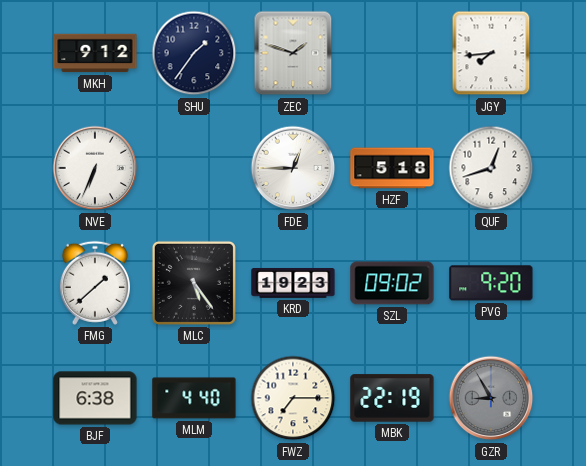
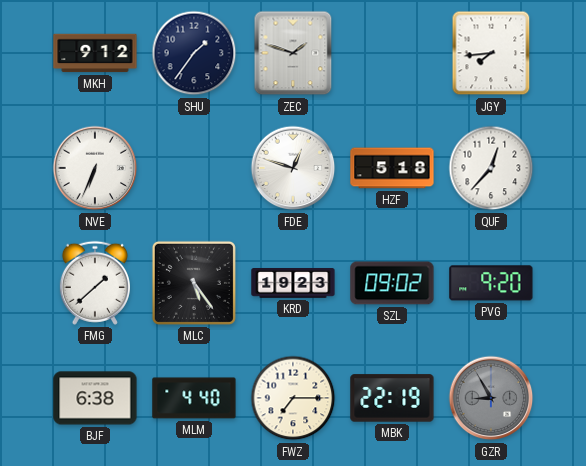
FDE: 12:45 -> 12:48 (293, 168)
QUF: 12:42 -> 12:37 (491, 168)
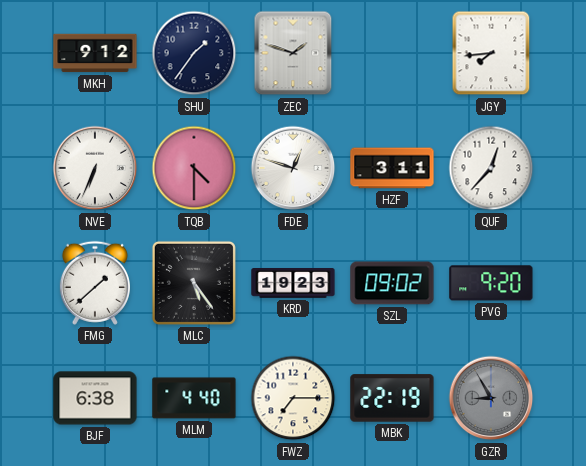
TQB: none -> 4:30 (194, 168)
HZF: 5:18 -> 3:11 (392, 168)
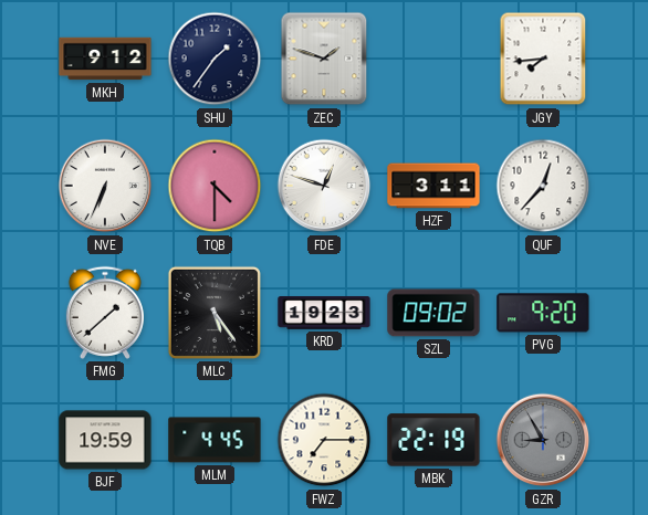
BJF: 6:38 -> 19:59 (105, 440)
MLM: 4:40 -> 4:45 (215, 440)
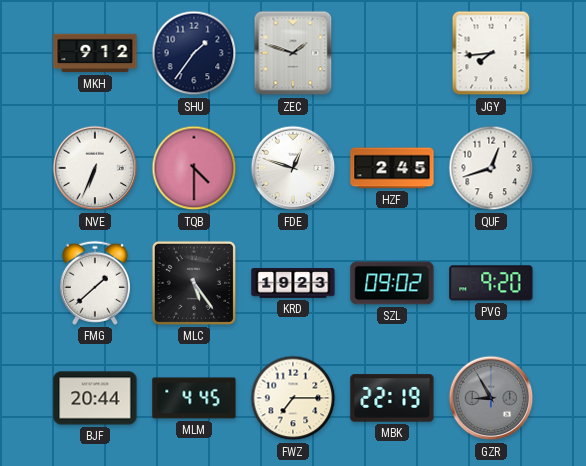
HZF: 3:11 -> 2:45 (392, 168)
QUF: 12:37 -> 12:42 (491, 168)
BJF: 19:59 -> 20:44 (95, 398)
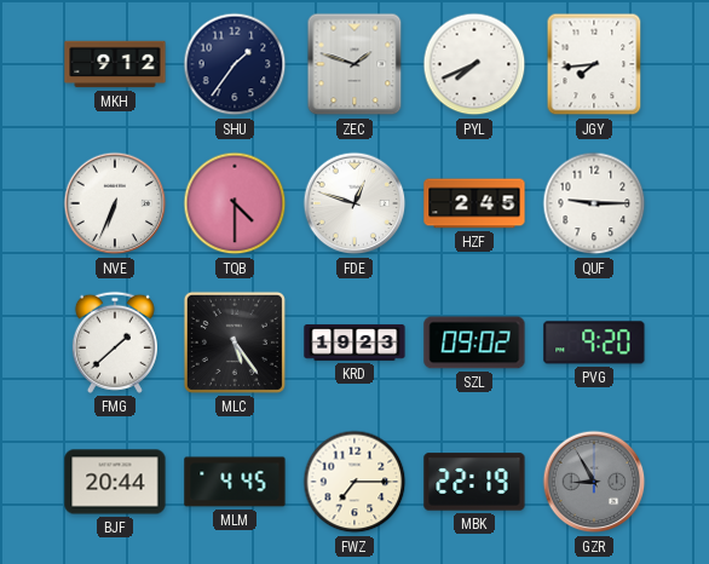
PYL: none -> 7:41 (474, 64)
QUF: 12:42 -> 9:15 (594, 203)
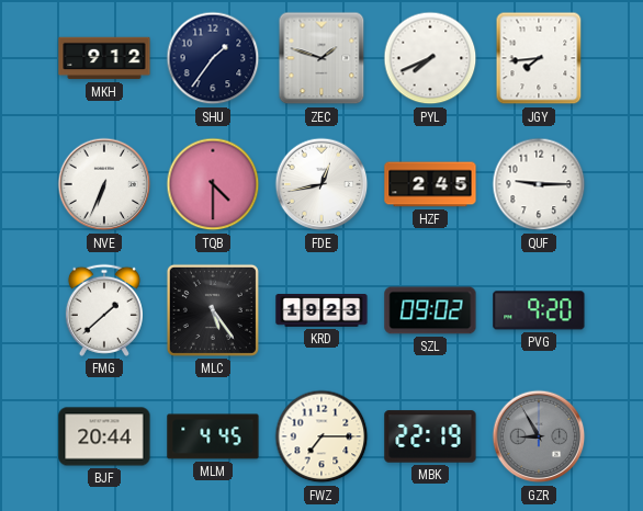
FDE: 12:48 -> 12:43 (321, 184)
